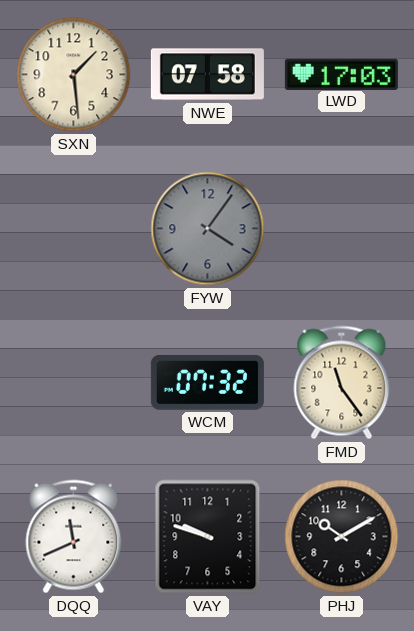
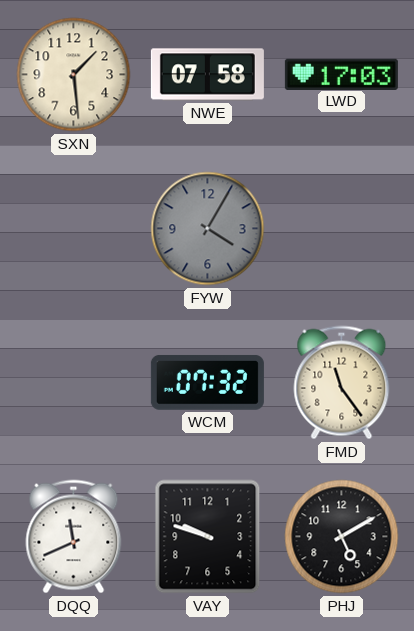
FYW: 4:06 -> 4:05 (208, 229)
PHJ: 10:10 -> 5:10 (342, 537)
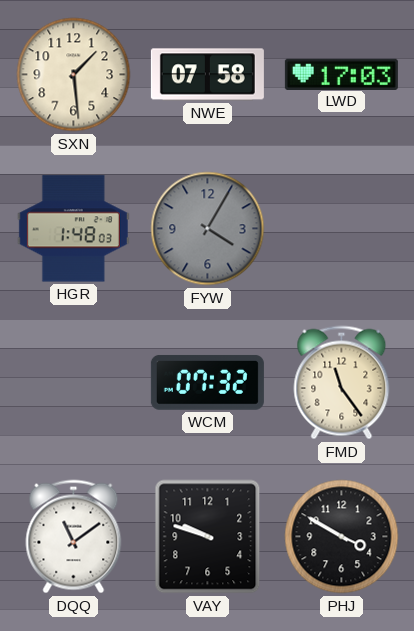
HGR: none -> 1:48 (73, 229)
DQQ: 11:41 -> 11:09 (74, 537)
PHJ: 5:10 -> 3:50 (342, 537)
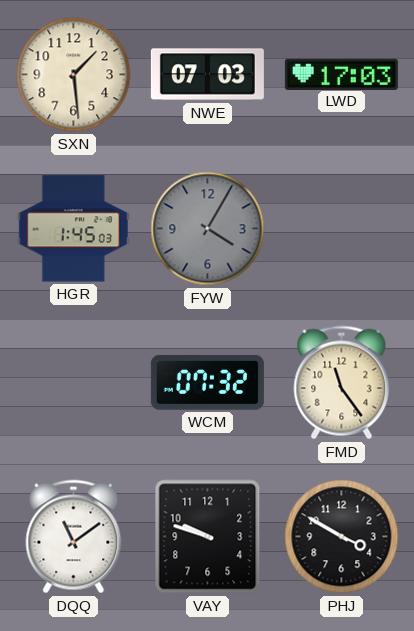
NWE: 07:58 -> 07:03 (207, 75)
HGR: 1:48 -> 1:45 (73, 229)
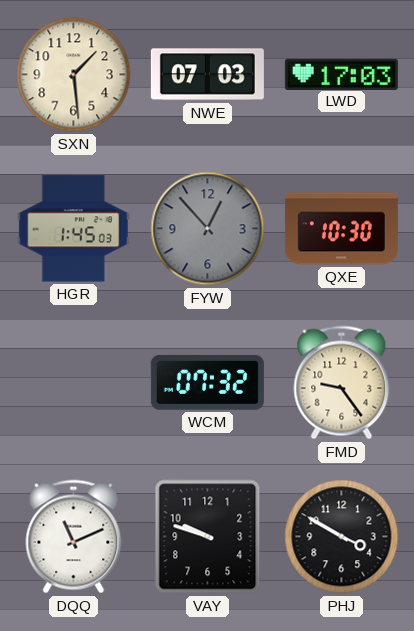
FYW: 4:05 -> 12:53 (208, 229)
QXE: none -> 10:30 (341, 229)
FMD: 11:24 -> 9:24 (342, 383)
DQQ: 11:09 -> 11:11 (74, 537)
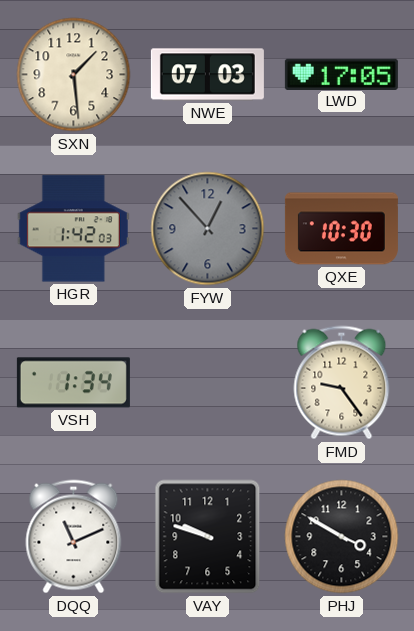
LWD: 17:03 -> 17:05 (341, 74)
HGR: 1:45 -> 1:42 (73, 229)
VSH: none -> 1:34 (73, 383)
WCM: 07:32 -> none (207, 383)
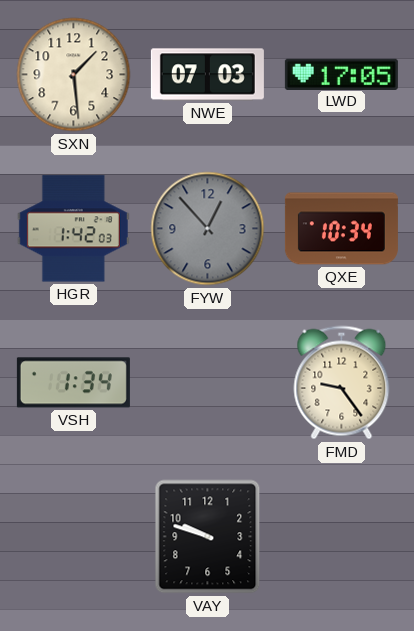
QXE: 10:30 -> 10:34 (341, 229)
DQQ: 11:11 -> none (74, 537)
PHJ: 3:50 -> none (342, 537)
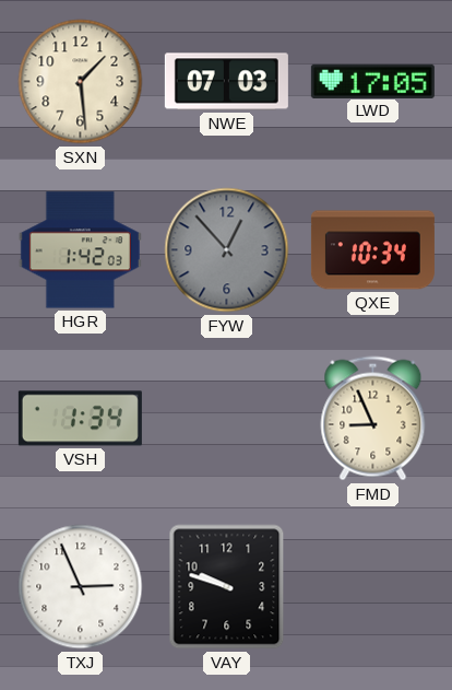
FMD: 9:24 -> 8:56 (373, 419)
TXJ: none -> 2:56 (81, 587)
